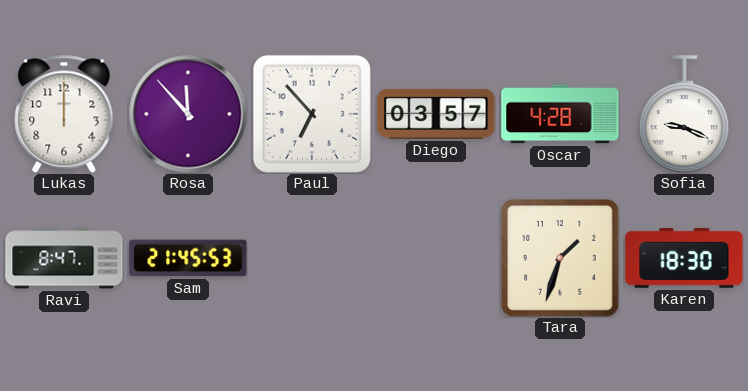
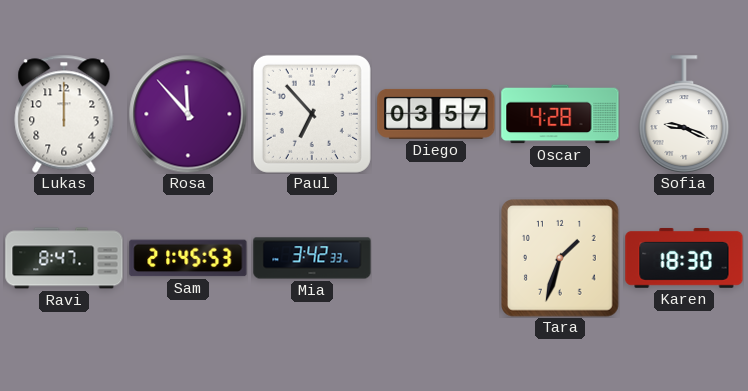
Mia: none -> 3:42 (312, 258)
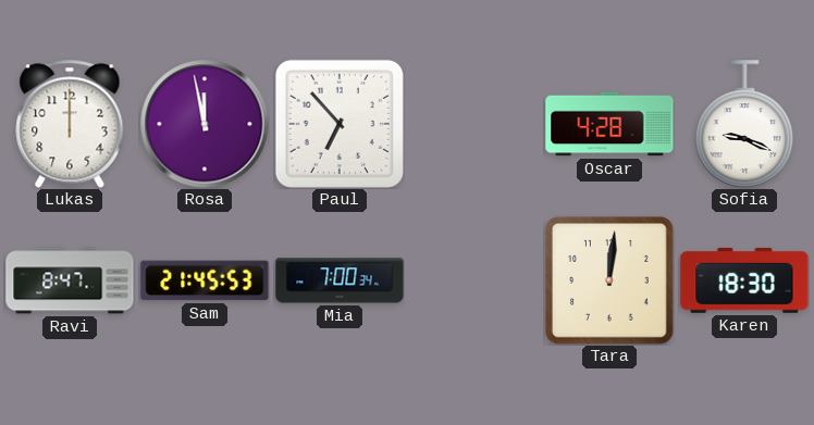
Rosa: 11:53 -> 11:58 (205, 124)
Diego: 03:57 -> none (436, 114)
Mia: 3:42 -> 7:00 (340, 280)
Tara: 1:33 -> 12:01 (610, 282)
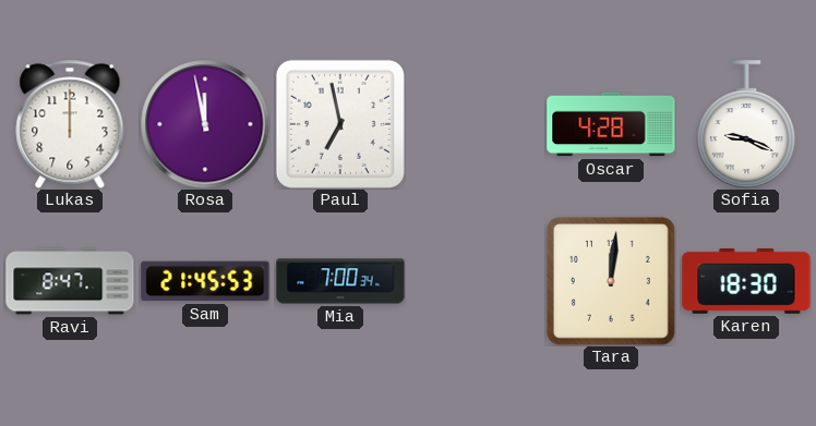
Paul: 6:53 -> 6:58 (340, 124)
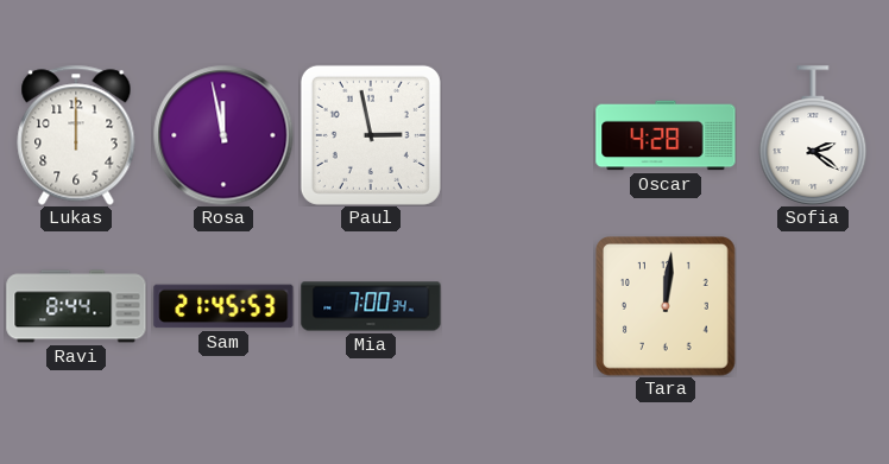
Paul: 6:58 -> 2:58 (371, 135)
Sofia: 9:19 -> 2:21 (813, 135)
Ravi: 8:47 -> 8:44 (76, 306)
Karen: 18:30 -> none (746, 281)
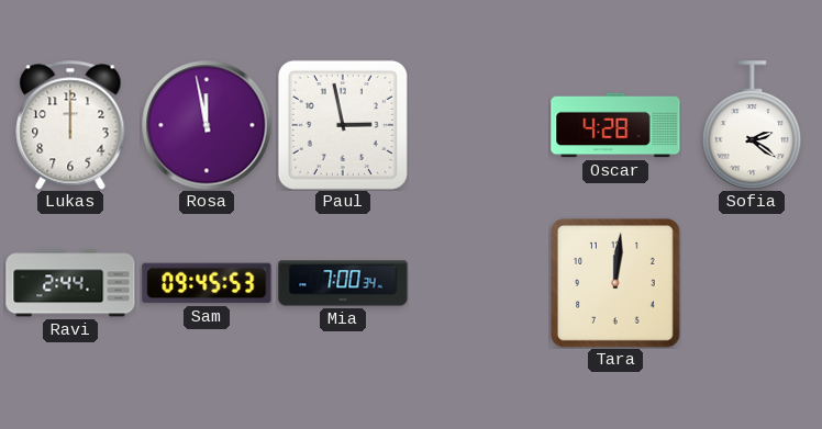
Ravi: 8:44 -> 2:44 (70, 283)
Sam: 21:45 -> 09:45 (207, 283)
